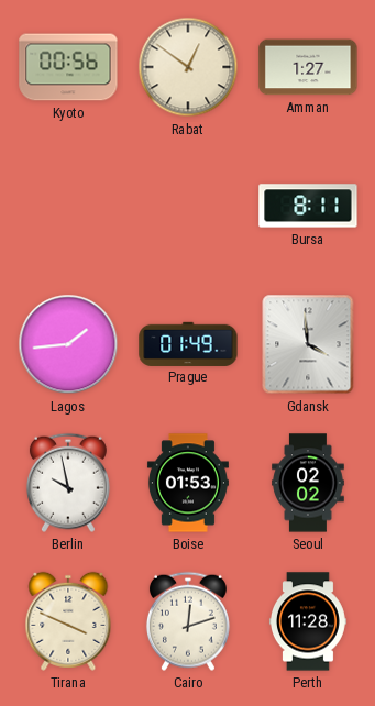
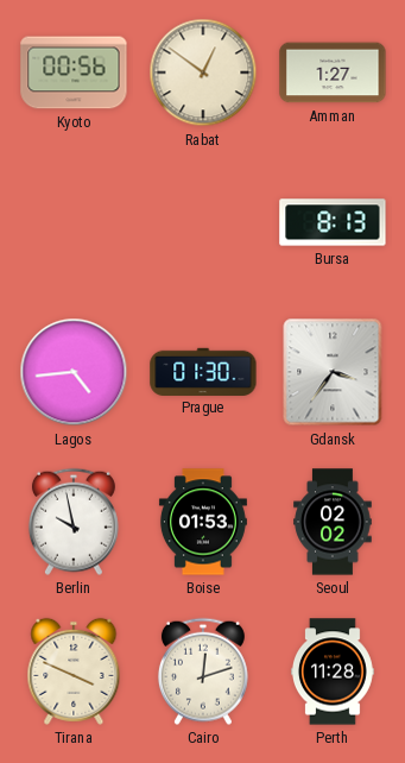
Bursa: 8:11 -> 8:13 (333, 222)
Lagos: 1:44 -> 4:44 (74, 372)
Prague: 01:49 -> 01:30 (203, 371)
Gdansk: 3:59 -> 3:36 (333, 372)
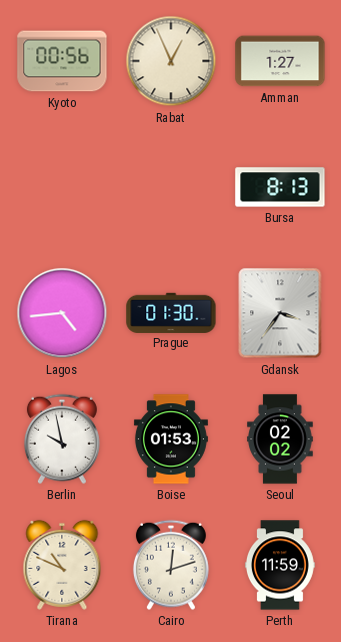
Rabat: 12:51 -> 12:56 (171, 61)
Tirana: 3:49 -> 10:49 (62, 565)
Perth: 11:28 -> 11:59 (280, 565)
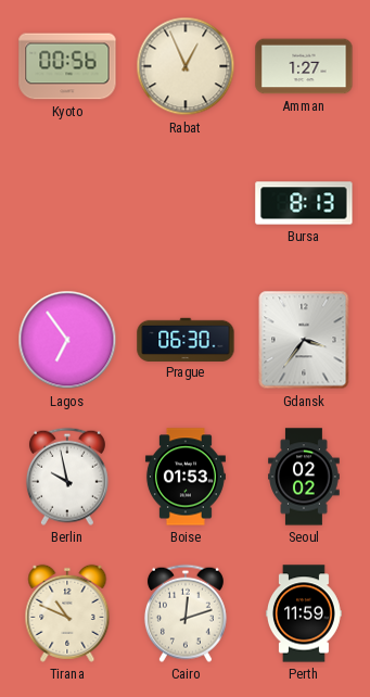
Lagos: 4:44 -> 6:54 (67, 340)
Prague: 01:30 -> 06:30 (186, 339)
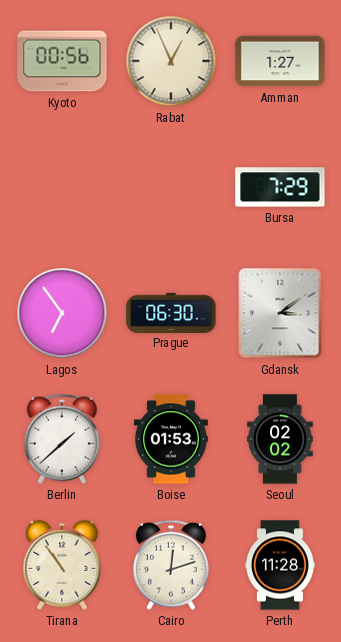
Bursa: 8:13 -> 7:29 (280, 187)
Gdansk: 3:36 -> 3:09 (280, 313)
Berlin: 9:58 -> 1:38 (62, 439)
Tirana: 10:49 -> 10:54 (62, 565)
Perth: 11:59 -> 11:28 (280, 565)
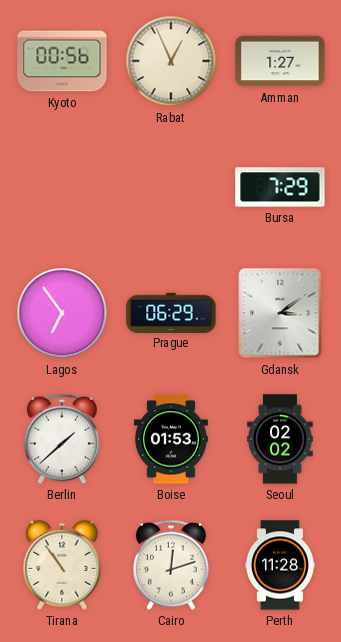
Prague: 06:30 -> 06:29 (171, 312)
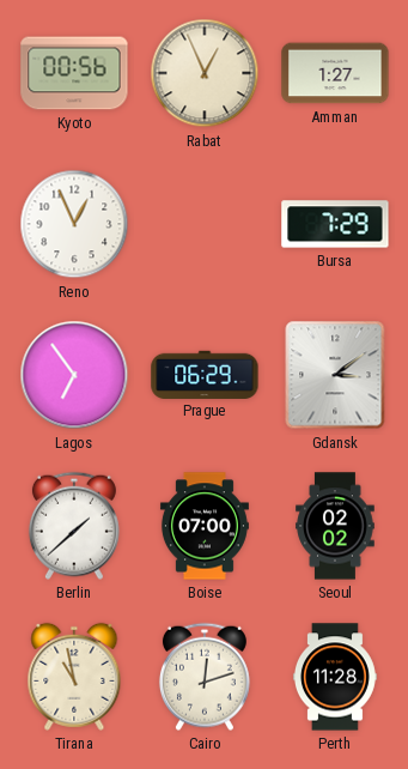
Reno: none -> 12:56 (74, 224)
Boise: 01:53 -> 07:00 (205, 526)
Tirana: 10:54 -> 10:58 (74, 677)
